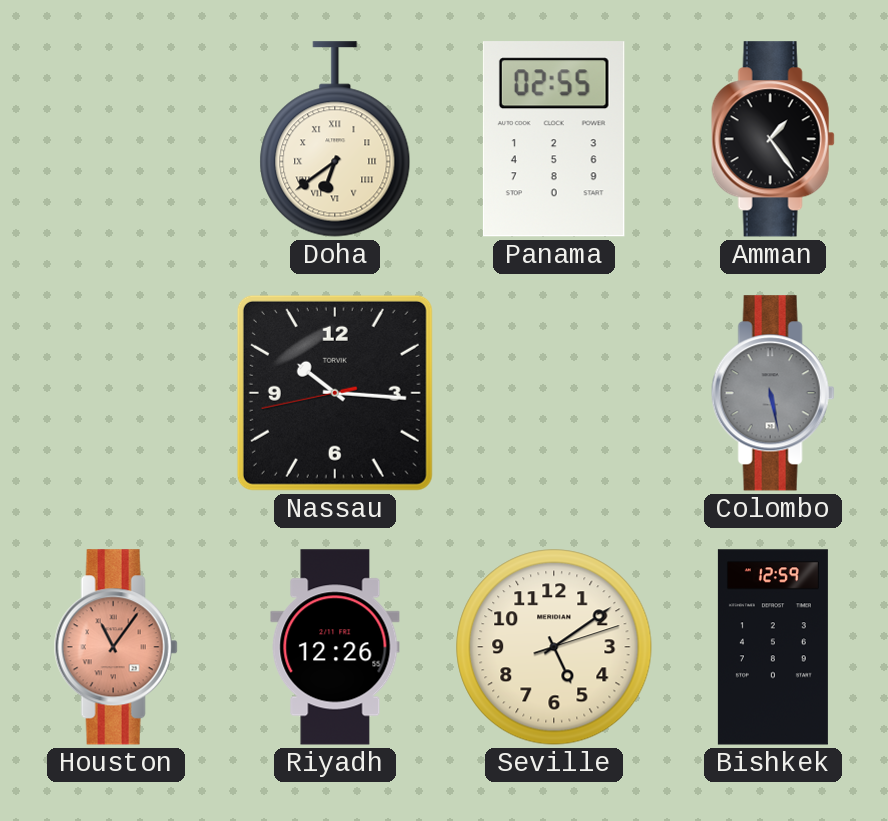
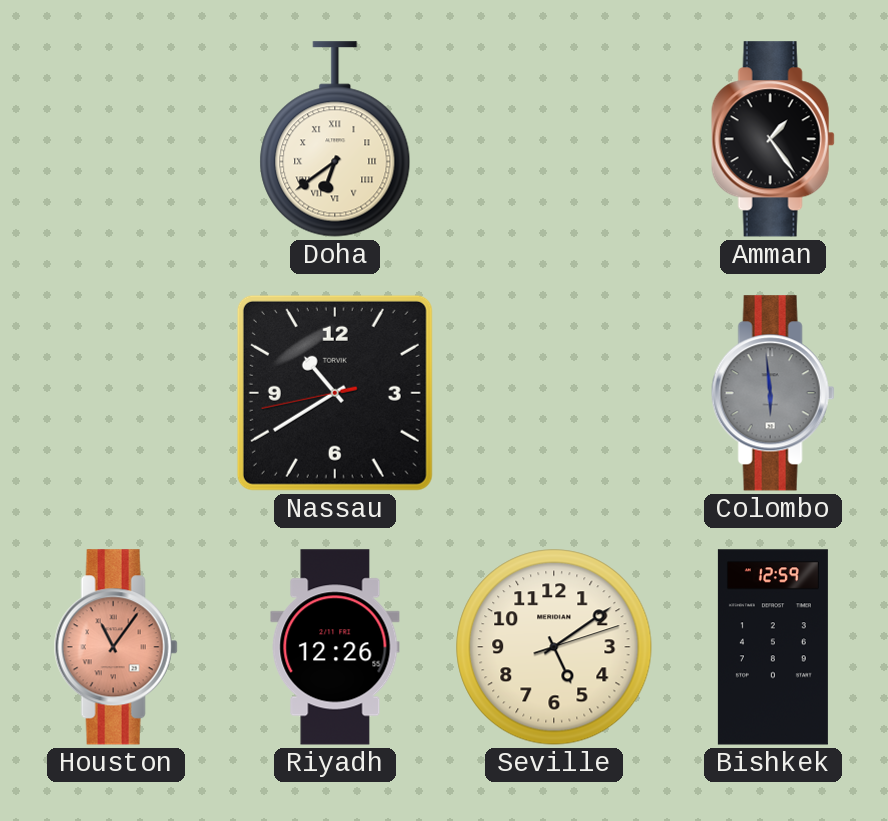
Panama: 02:55 -> none (554, 139)
Nassau: 10:15 -> 10:39 (335, 393)
Colombo: 5:28 -> 5:59 (773, 393)
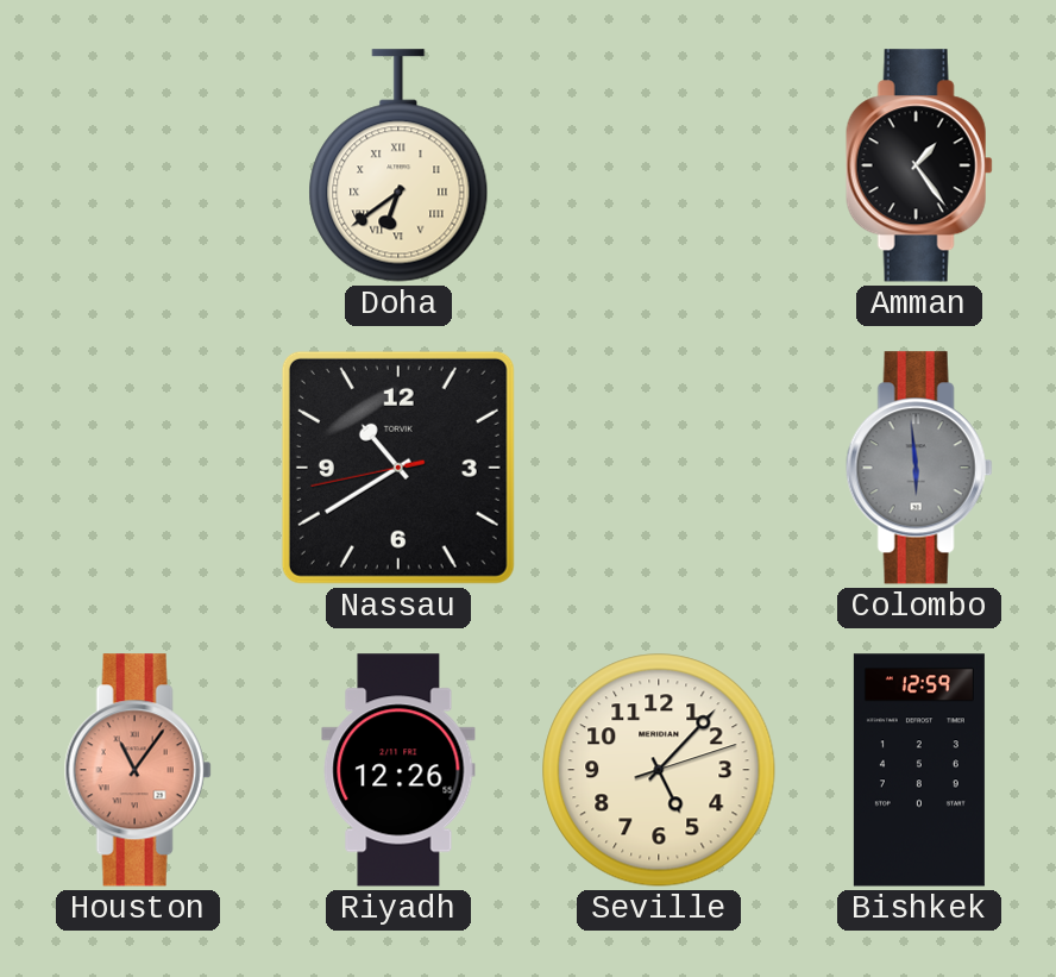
Seville: 5:09 -> 5:07 (659, 770)
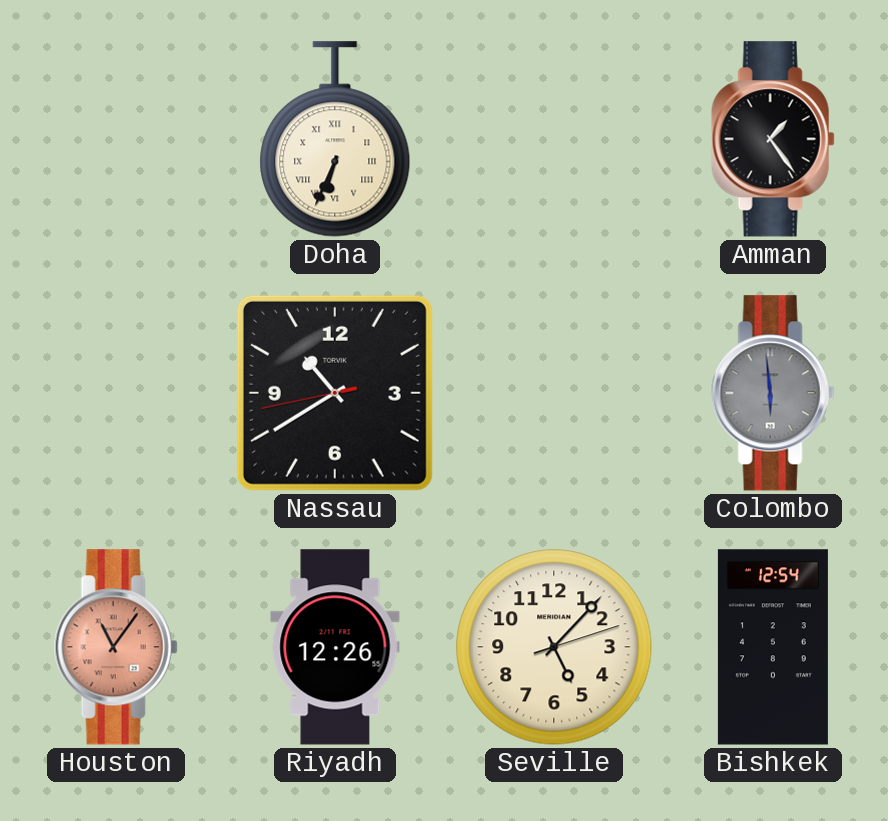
Doha: 6:39 -> 6:34 (335, 139)
Bishkek: 12:59 -> 12:54 (773, 647)
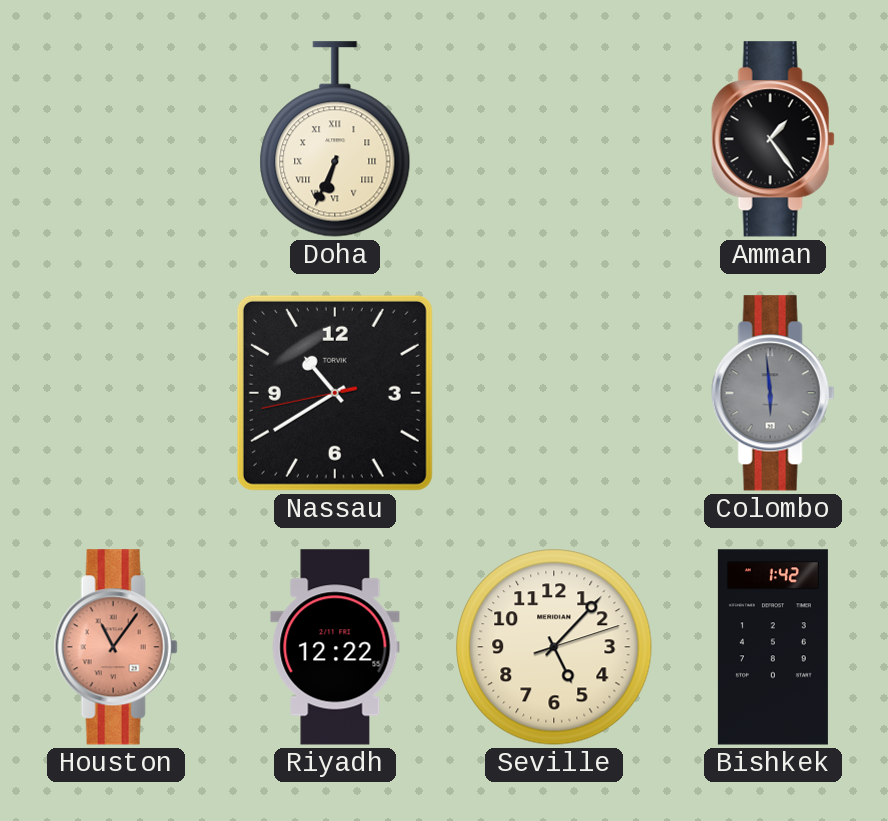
Riyadh: 12:26 -> 12:22 (335, 647)
Bishkek: 12:54 -> 1:42 (773, 647)
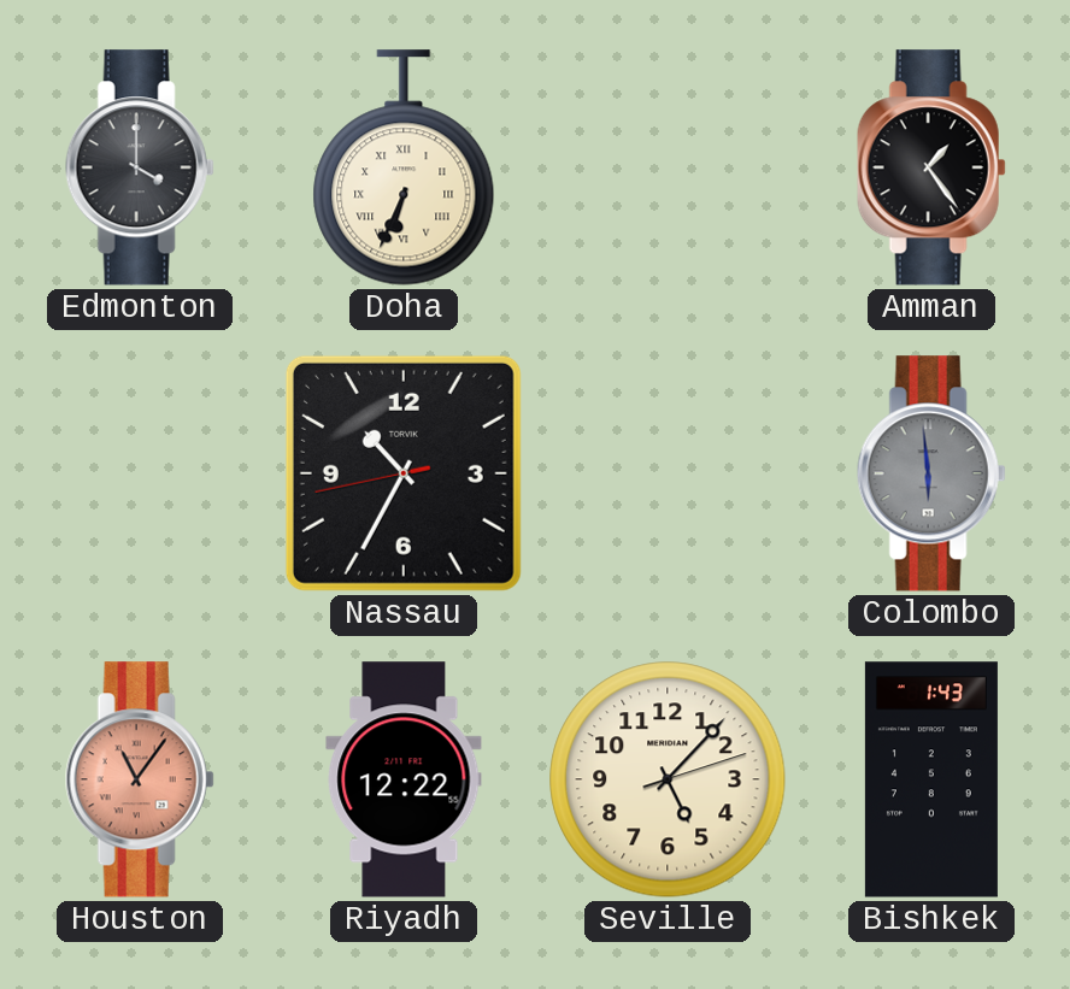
Edmonton: none -> 4:00 (140, 167)
Nassau: 10:39 -> 10:34 (404, 473)
Bishkek: 1:42 -> 1:43 (931, 779)
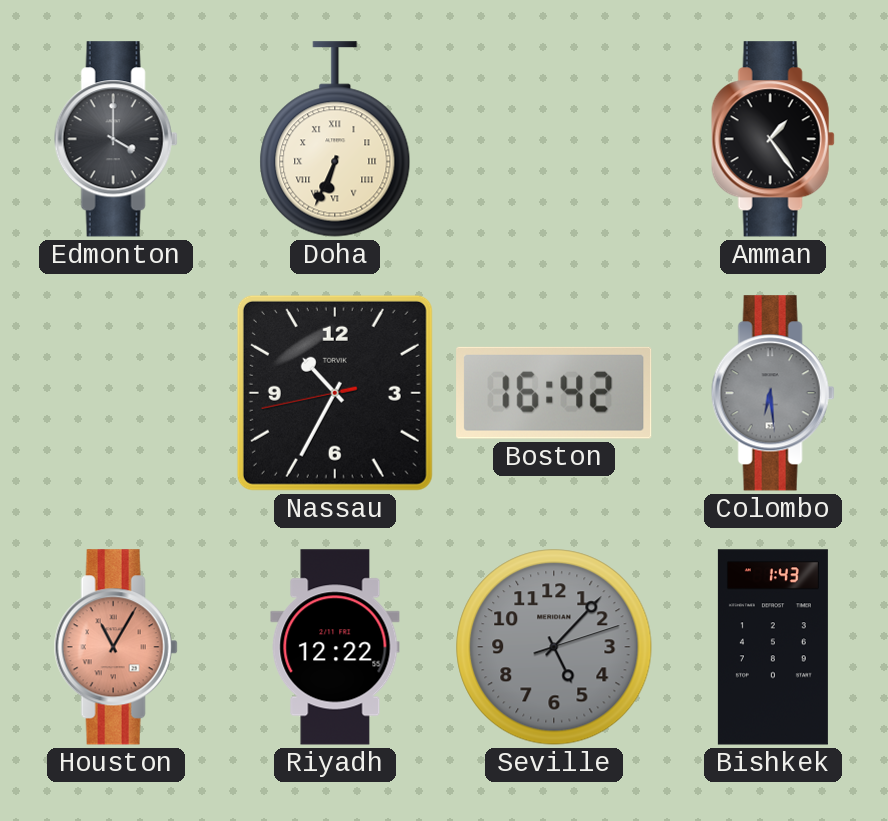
Boston: none -> 16:42 (554, 393)
Colombo: 5:59 -> 6:29 (773, 393)
Houston: 11:06 -> 11:05 (116, 647)
Seville dial: cream -> grey (554, 647)
